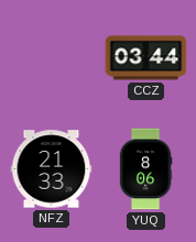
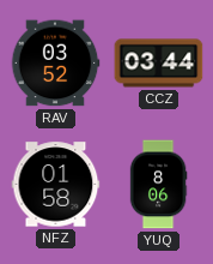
RAV: none -> 03:52 (55, 64)
NFZ: 21:33 -> 01:58 (56, 185)
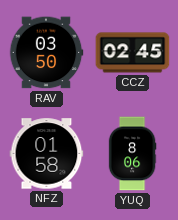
RAV: 03:52 -> 03:50 (46, 53)
CCZ: 03:44 -> 02:45 (133, 53)
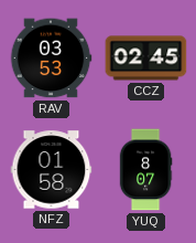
RAV: 03:50 -> 03:53 (51, 59)
YUQ: 8:06 -> 8:07 (145, 170)
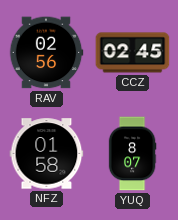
RAV: 03:53 -> 02:56 (46, 53)
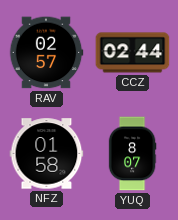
RAV: 02:56 -> 02:57 (46, 53)
CCZ: 02:45 -> 02:44 (133, 53)
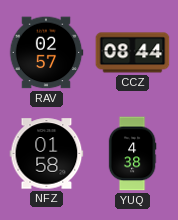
CCZ: 02:44 -> 08:44 (133, 53)
YUQ: 8:07 -> 4:38 (132, 154)
